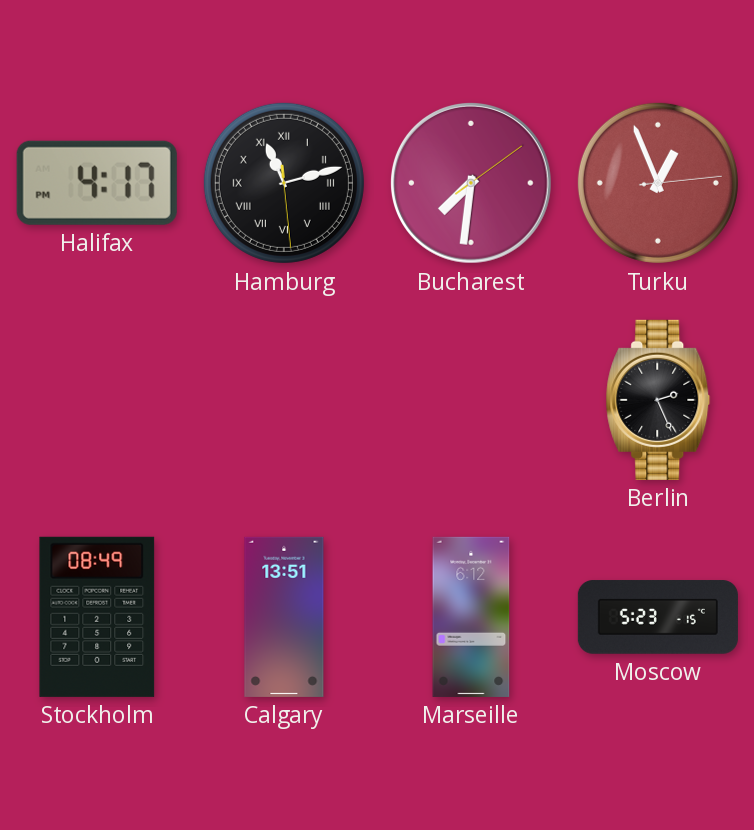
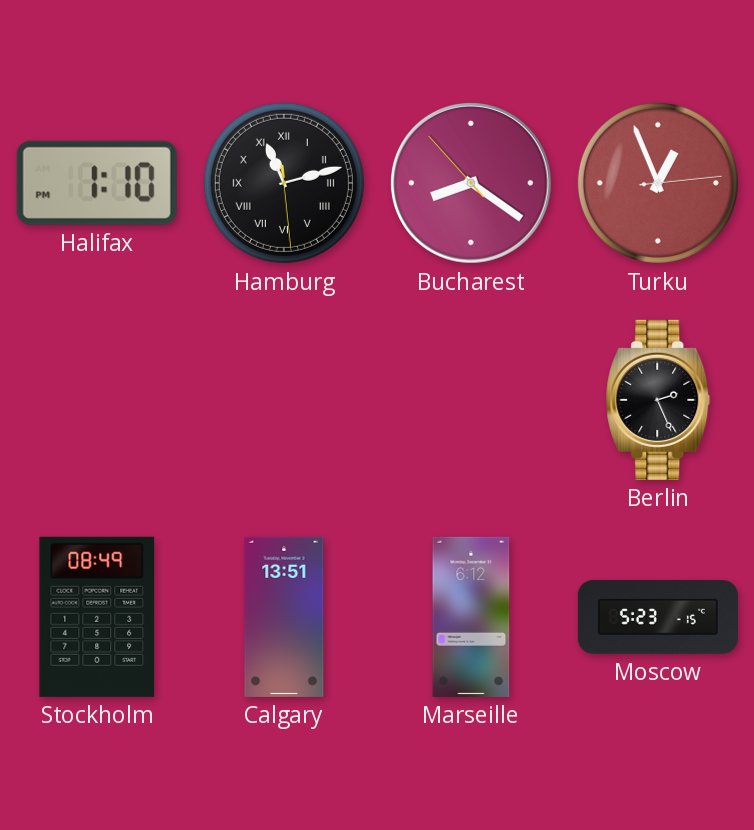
Halifax: 4:17 -> 1:10 (97, 183)
Bucharest: 7:31 -> 8:20 (471, 183)
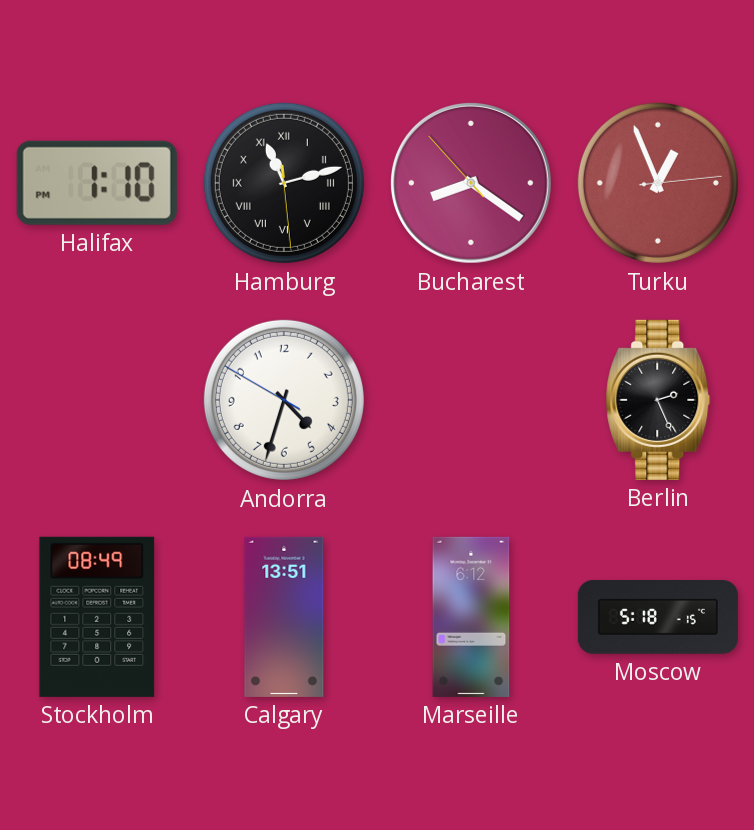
Andorra: none -> 4:32 (284, 400)
Moscow: 5:23 -> 5:18 (658, 617)
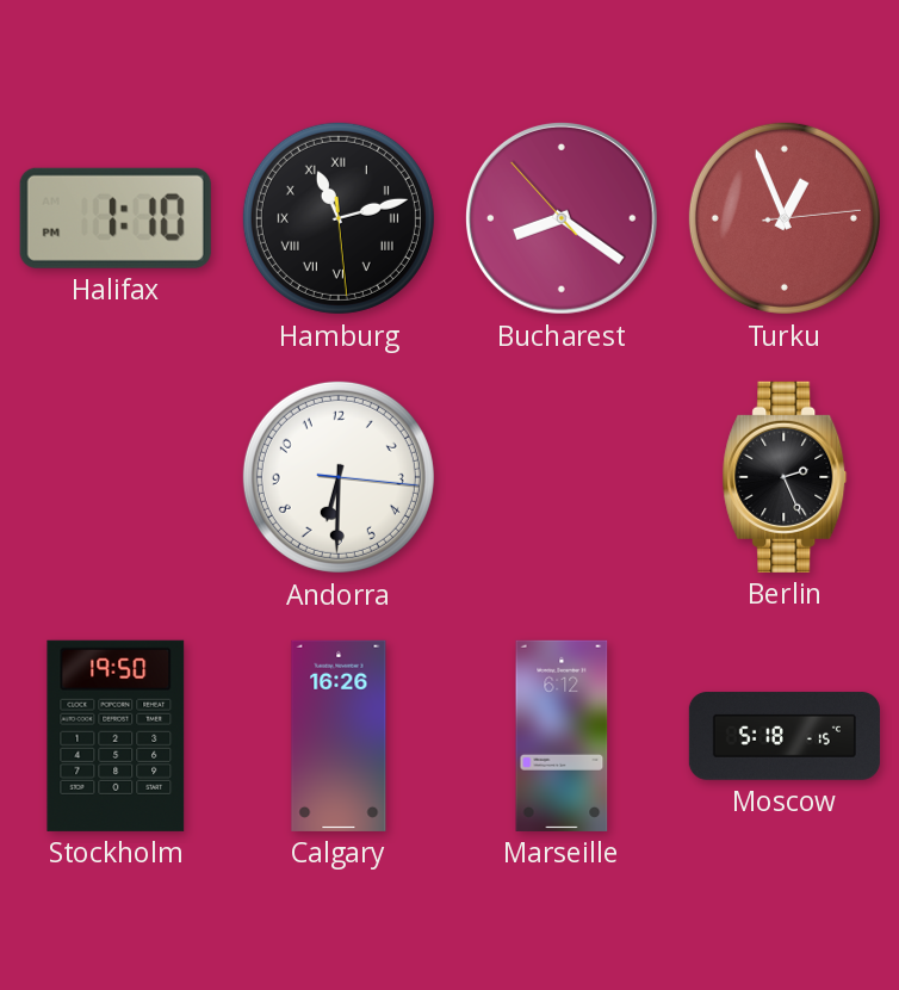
Andorra: 4:32 -> 6:30 (339, 477)
Stockholm: 08:49 -> 19:50 (116, 736)
Calgary: 13:51 -> 16:26 (339, 736)
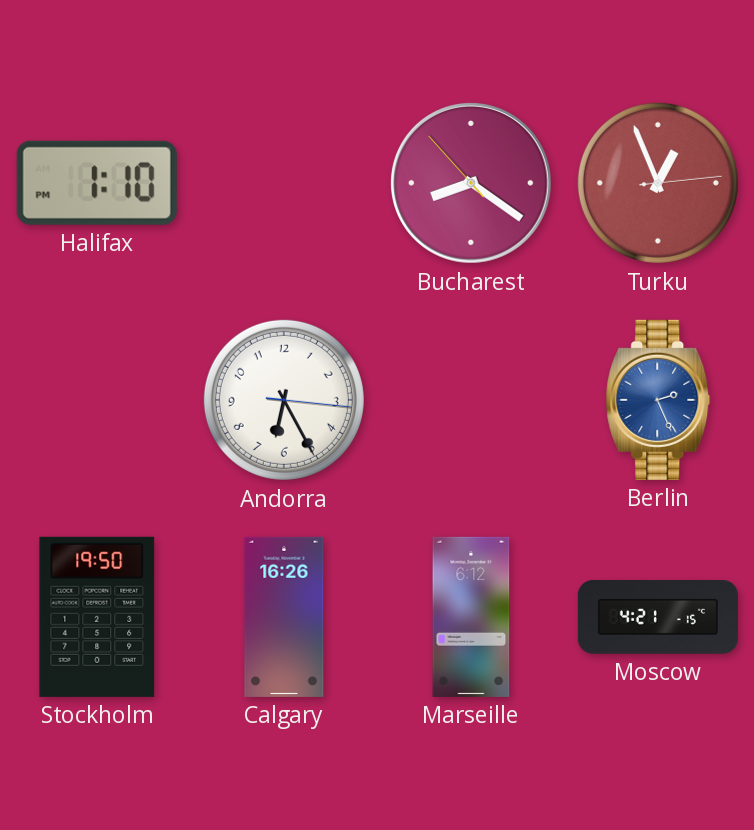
Hamburg: 11:12 -> none (339, 218)
Andorra: 6:30 -> 6:25 (284, 400)
Berlin dial: black -> blue (658, 400)
Moscow: 5:18 -> 4:21 (658, 617)
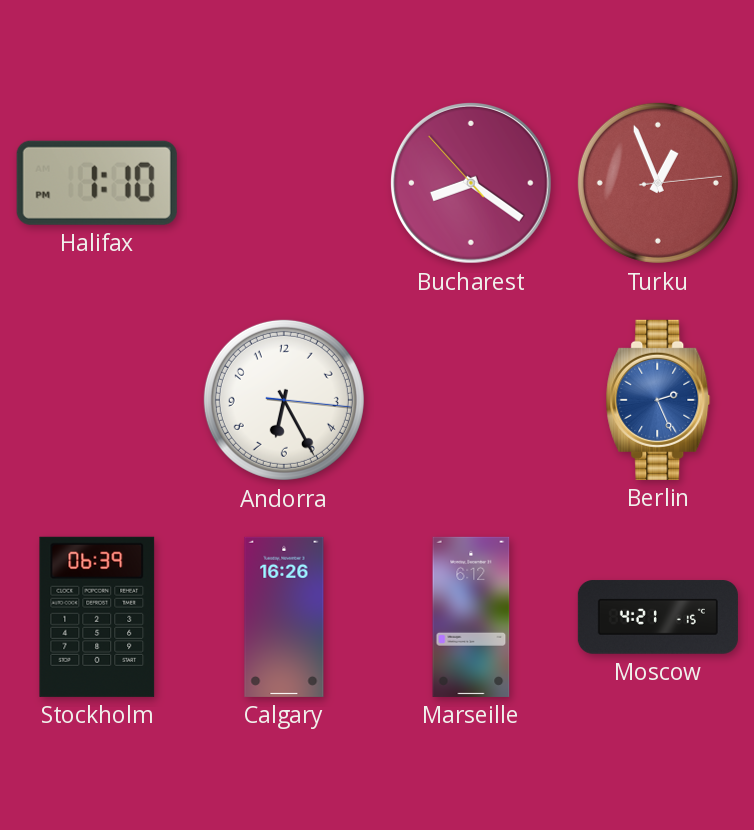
Stockholm: 19:50 -> 06:39 (97, 617)
